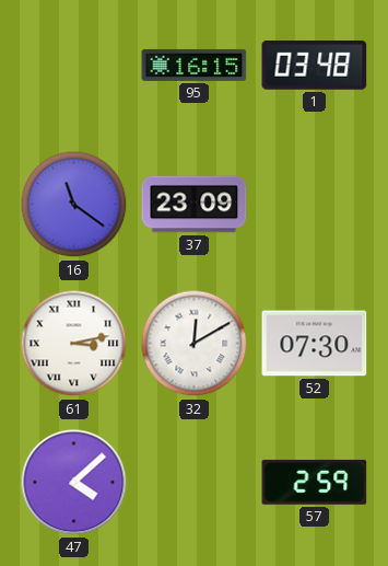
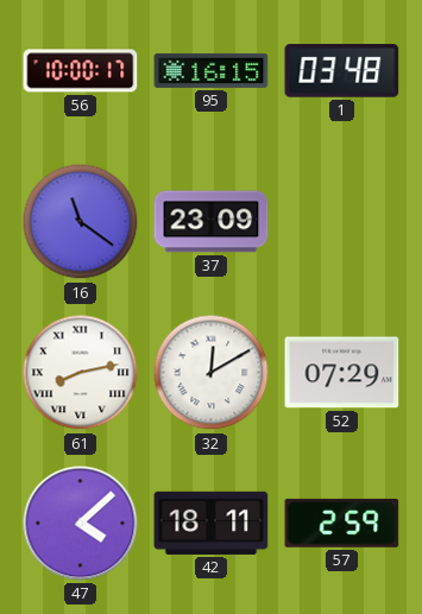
56: none -> 10:00 (81, 71)
61: 3:13 -> 8:13 (81, 373)
52: 07:30 -> 07:29 (342, 373)
42: none -> 18:11 (212, 523)
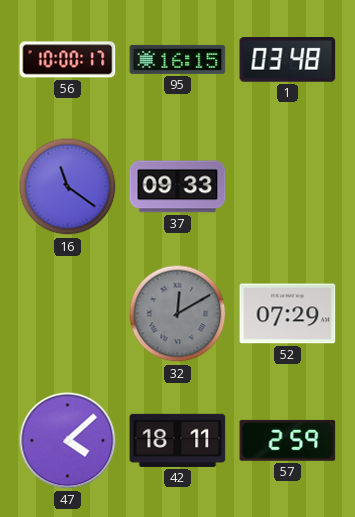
37: 23:09 -> 09:33 (178, 187)
61: 8:13 -> none (81, 373)
32 dial: white -> grey (178, 314)
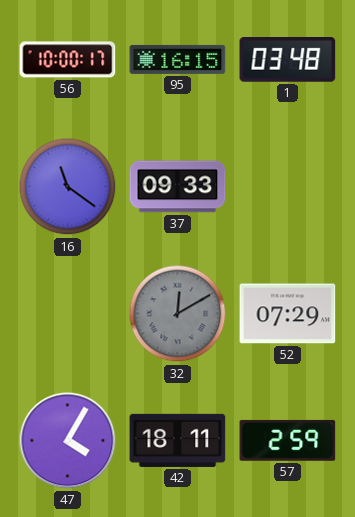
47: 4:08 -> 4:05 (68, 441)
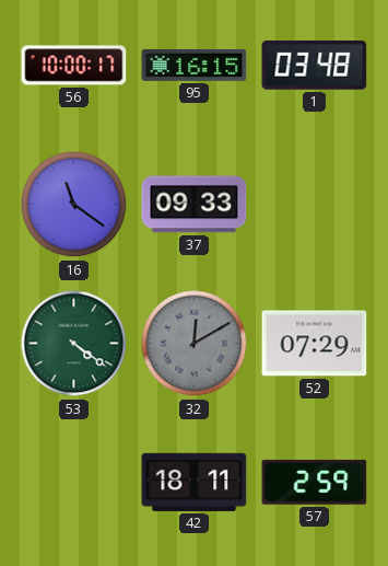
53: none -> 4:21 (74, 344)
47: 4:05 -> none (68, 441)
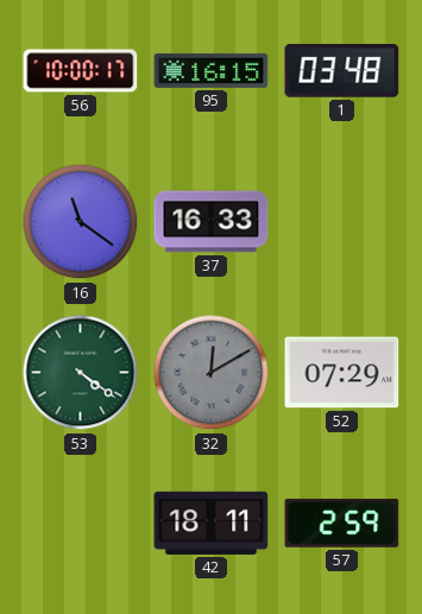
37: 09:33 -> 16:33 (212, 222)
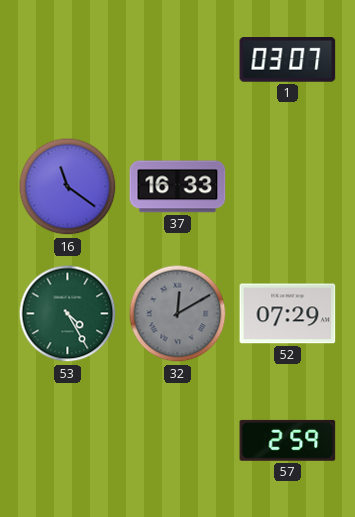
56: 10:00 -> none (81, 71)
95: 16:15 -> none (212, 70)
1: 03:48 -> 03:07 (288, 60)
53: 4:21 -> 4:25 (68, 314)
42: 18:11 -> none (212, 523)
